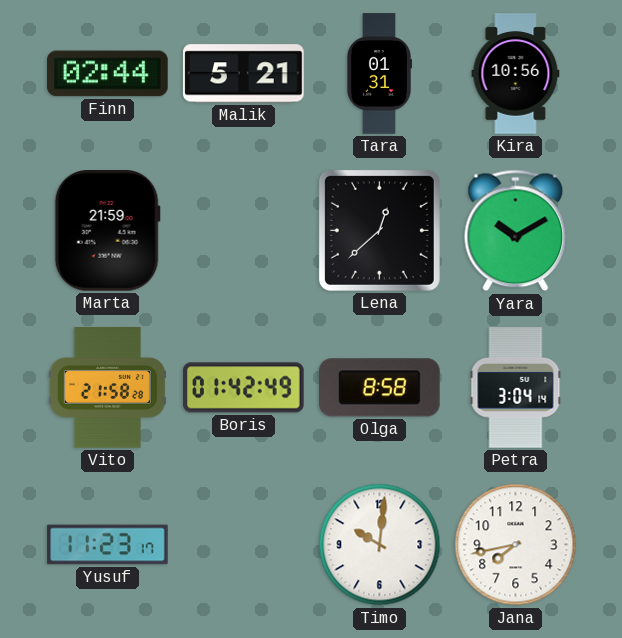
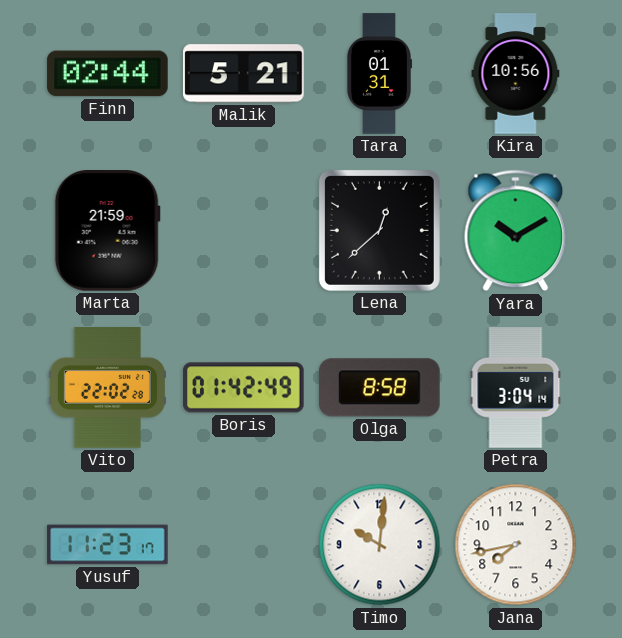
Vito: 21:58 -> 22:02 (107, 388)
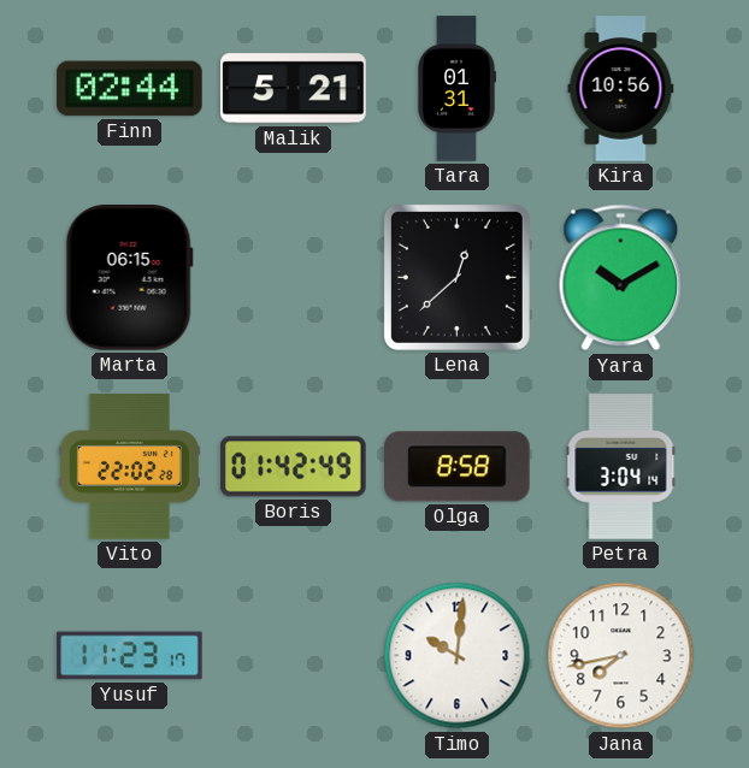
Marta: 21:59 -> 06:15 (129, 278)
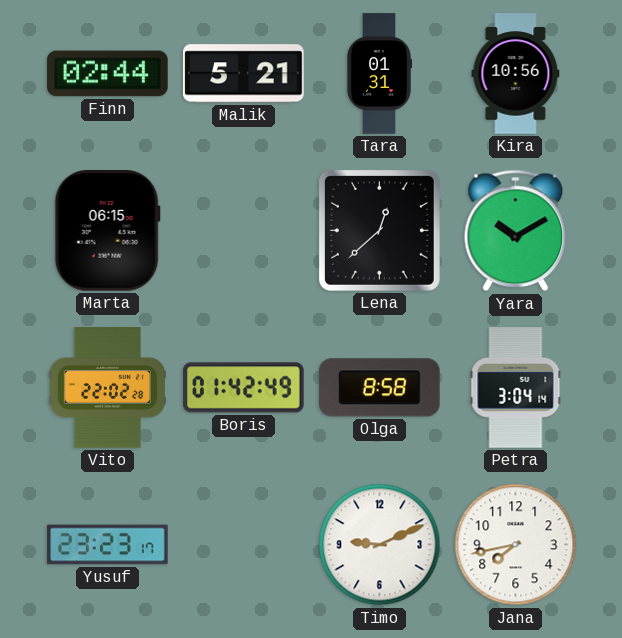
Yusuf: 11:23 -> 23:23 (108, 545)
Timo: 10:01 -> 9:11 (380, 545)
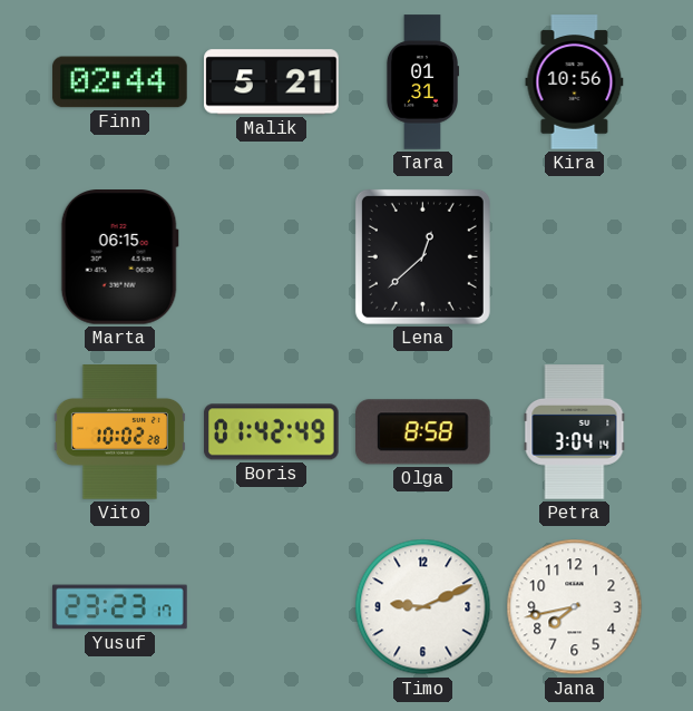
Yara: 10:10 -> none (516, 231)
Vito: 22:02 -> 10:02 (119, 432)
